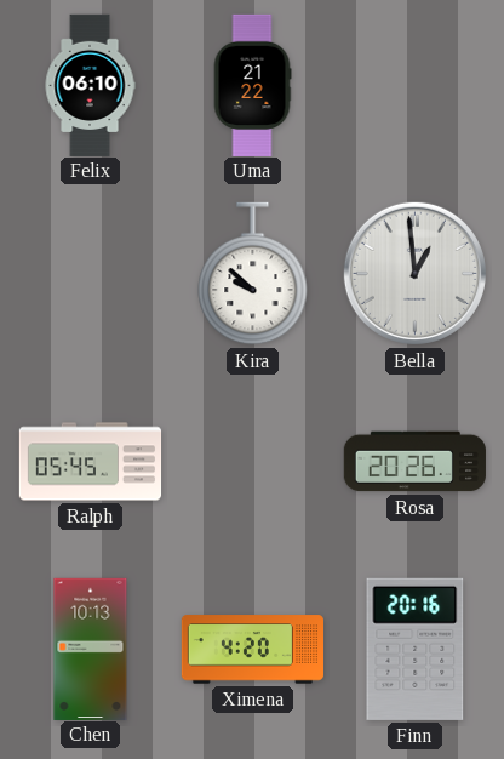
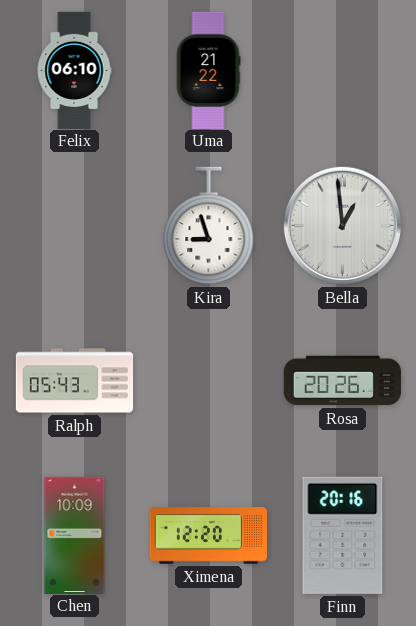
Kira: 9:52 -> 8:57 (209, 226)
Ralph: 05:45 -> 05:43 (75, 381)
Chen: 10:13 -> 10:09 (75, 535)
Ximena: 4:20 -> 12:20 (208, 536)
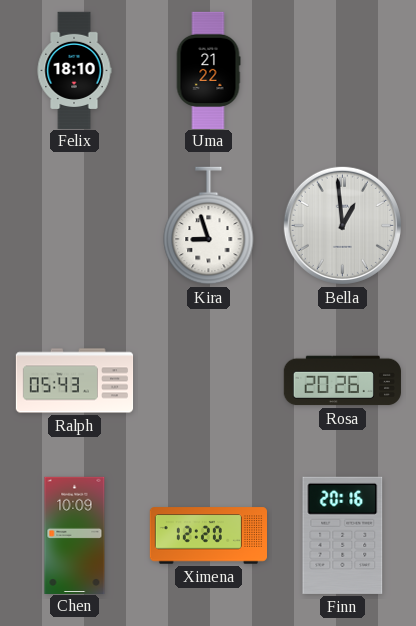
Felix: 06:10 -> 18:10 (74, 70)
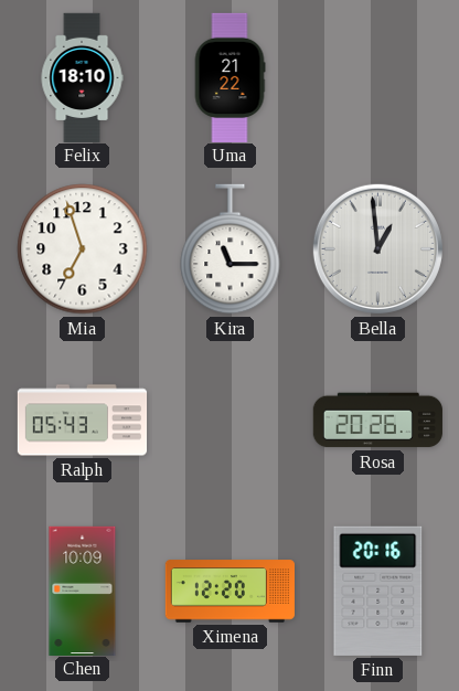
Mia: none -> 6:57 (83, 249)
Kira: 8:57 -> 11:15 (231, 249)
